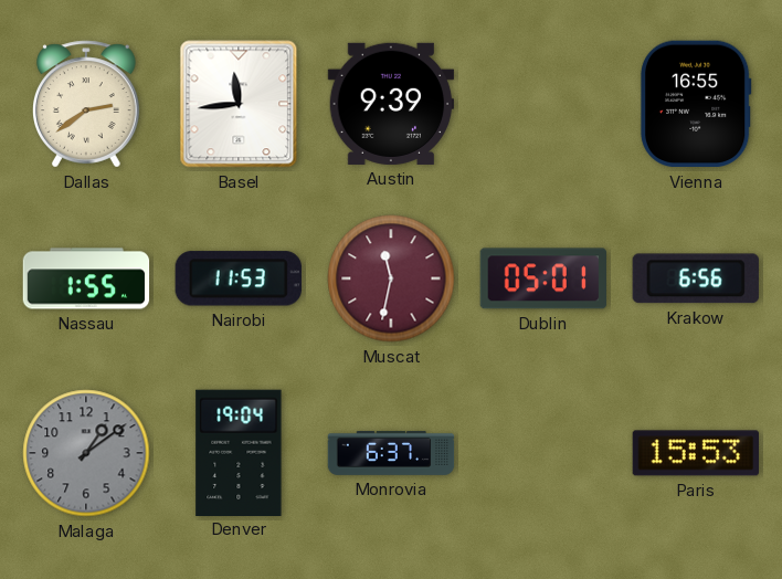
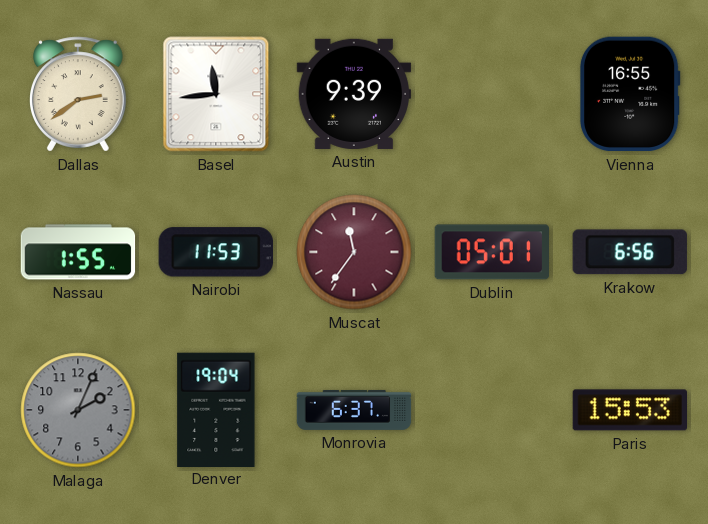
Muscat: 11:32 -> 11:36 (354, 252)
Malaga: 1:09 -> 2:04 (78, 410)
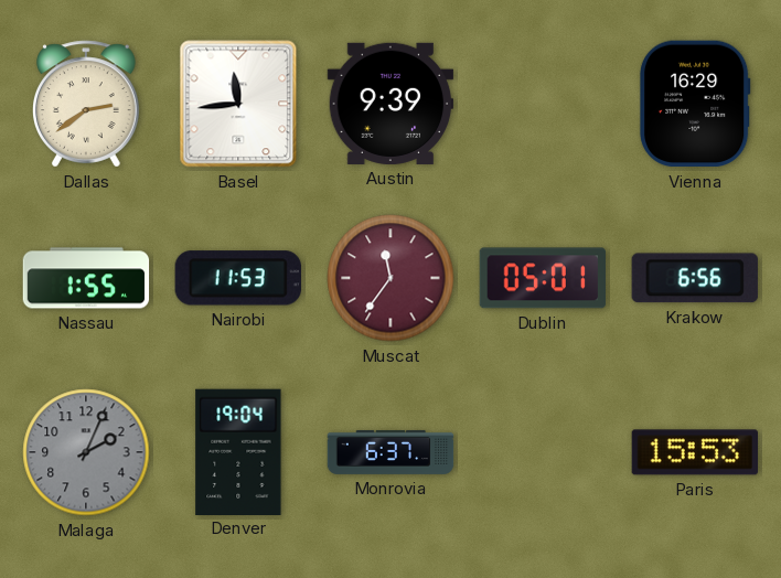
Vienna: 16:55 -> 16:29 (695, 104)
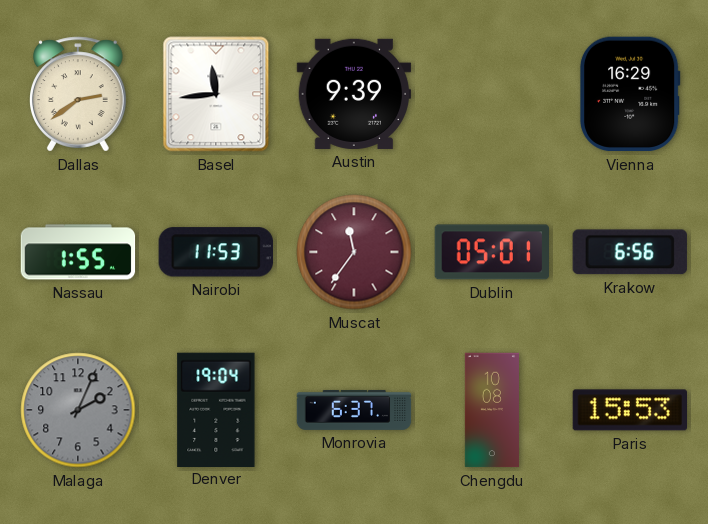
Chengdu: none -> 10:08 (492, 410)
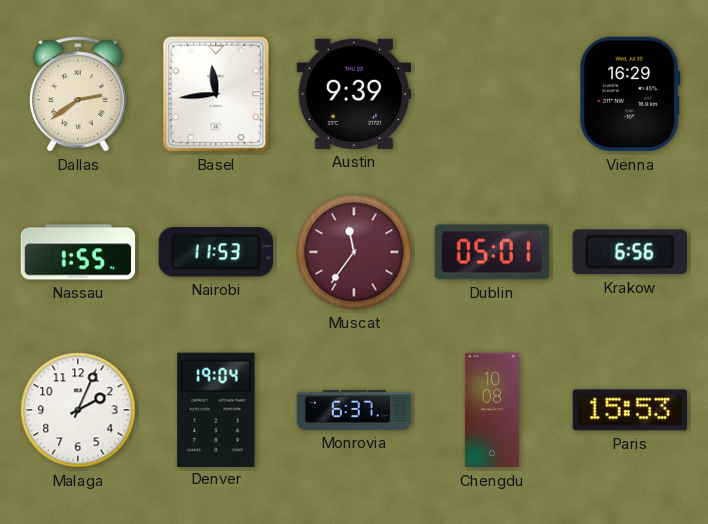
Malaga dial: grey -> white (78, 410)
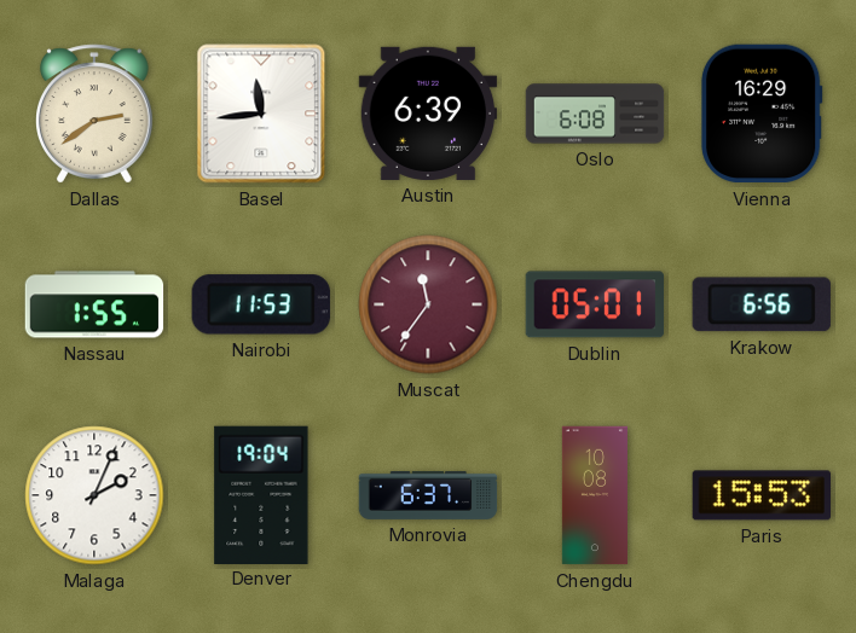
Austin: 9:39 -> 6:39 (428, 114)
Oslo: none -> 6:08 (595, 114)
